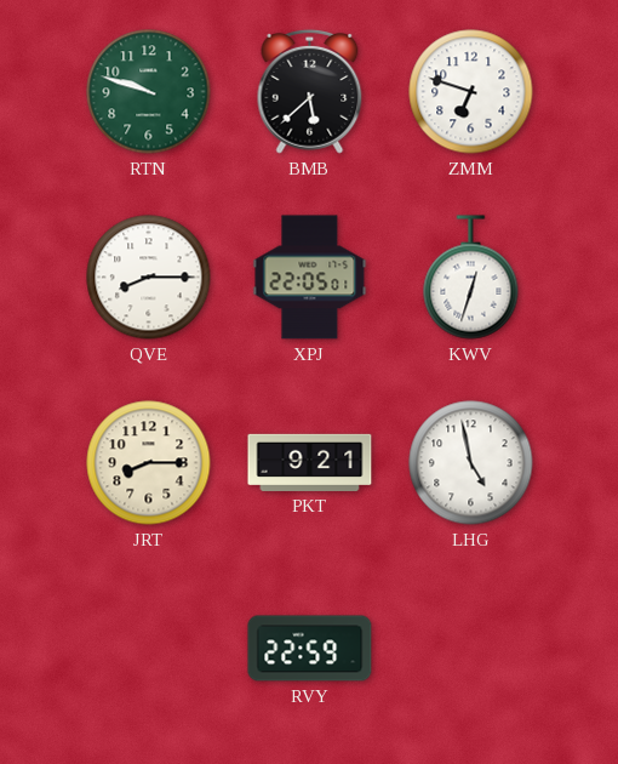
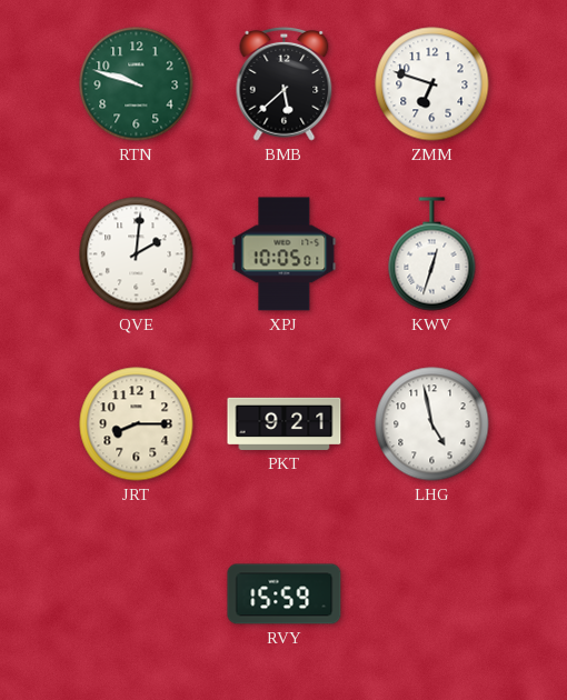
QVE: 8:15 -> 2:01 (137, 254)
XPJ: 22:05 -> 10:05 (285, 254)
RVY: 22:59 -> 15:59 (285, 594)
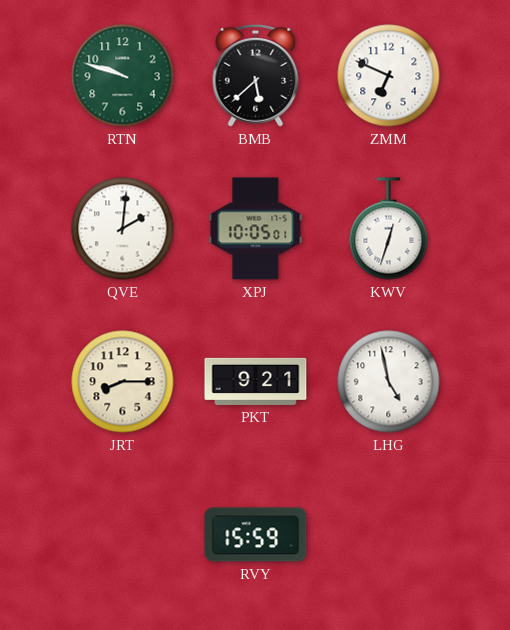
ZMM: 6:48 -> 6:49 (389, 76)
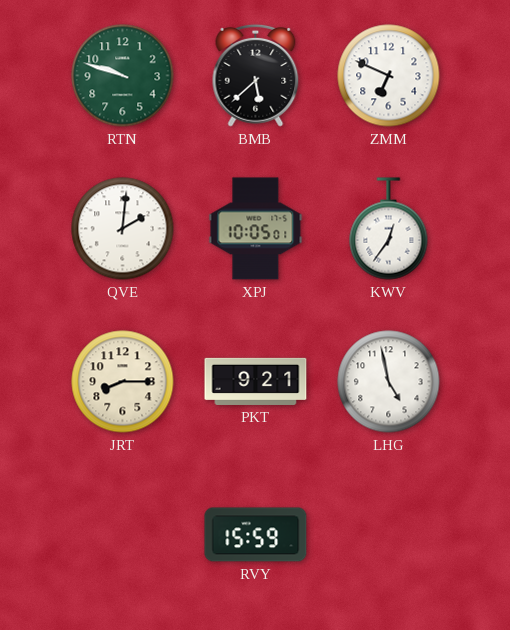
KWV: 12:33 -> 12:36 (389, 229)
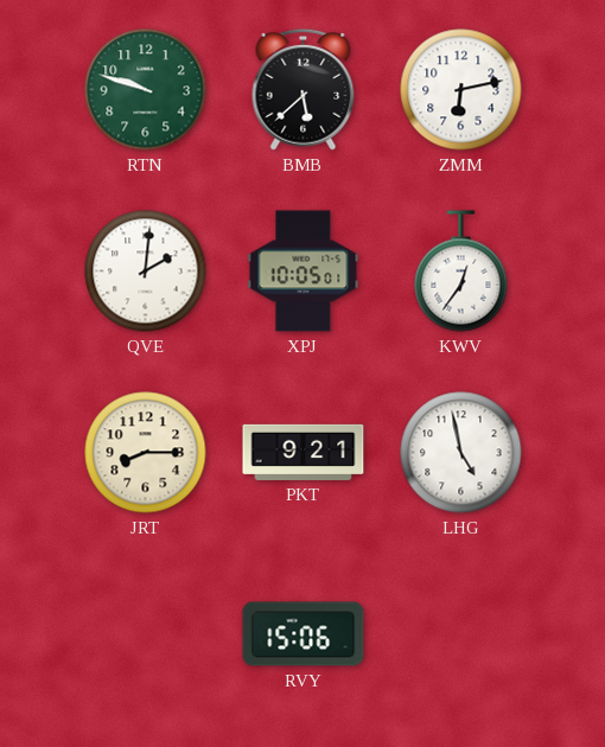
ZMM: 6:49 -> 6:13 (461, 90)
RVY: 15:59 -> 15:06 (304, 634)
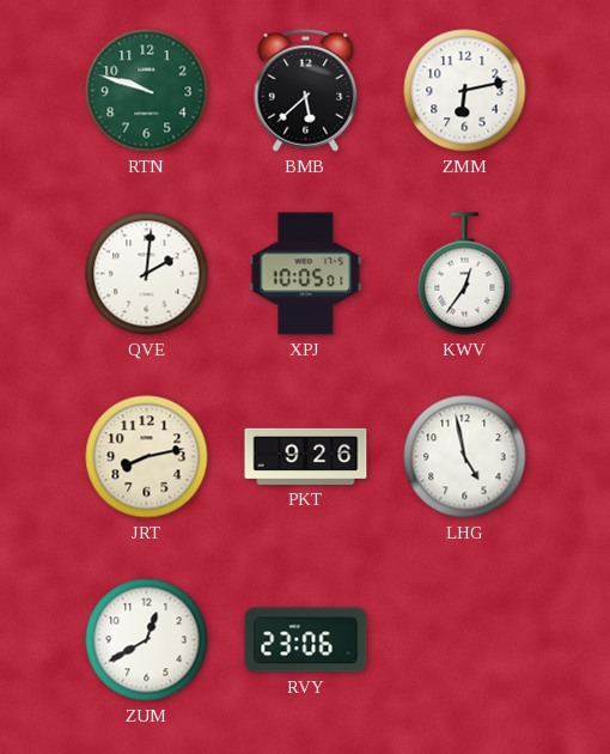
JRT: 8:15 -> 8:13 (147, 457)
PKT: 9:21 -> 9:26 (306, 456)
ZUM: none -> 12:40 (147, 640)
RVY: 15:06 -> 23:06 (306, 640)
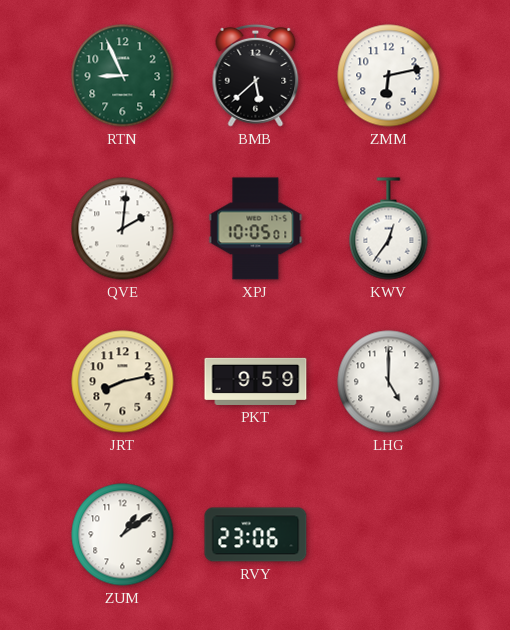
RTN: 9:48 -> 8:56 (123, 76)
PKT: 9:26 -> 9:59 (256, 381)
LHG: 4:58 -> 5:00 (389, 382)
ZUM: 12:40 -> 1:09 (123, 535)
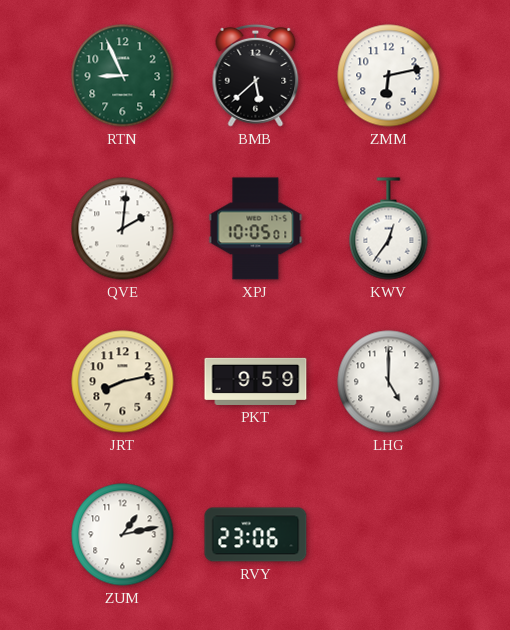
ZUM: 1:09 -> 1:13 (123, 535)
